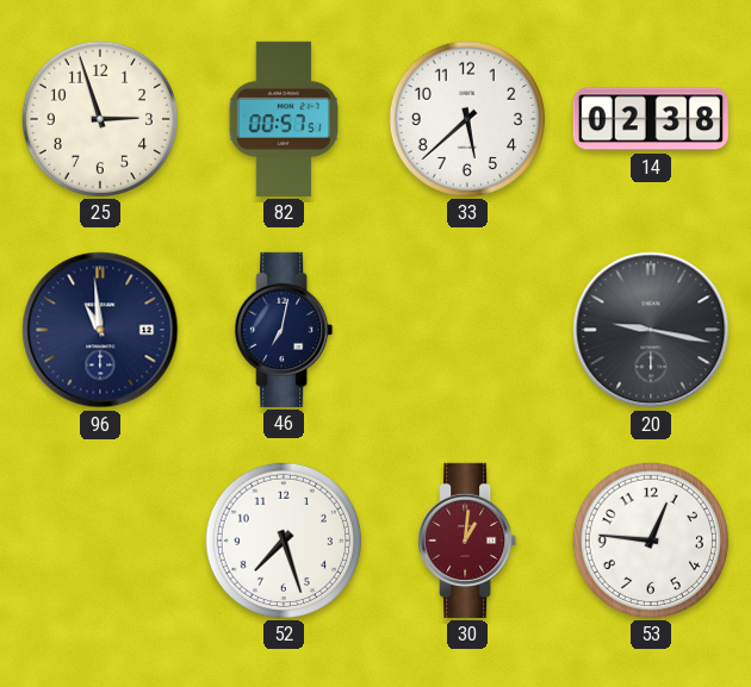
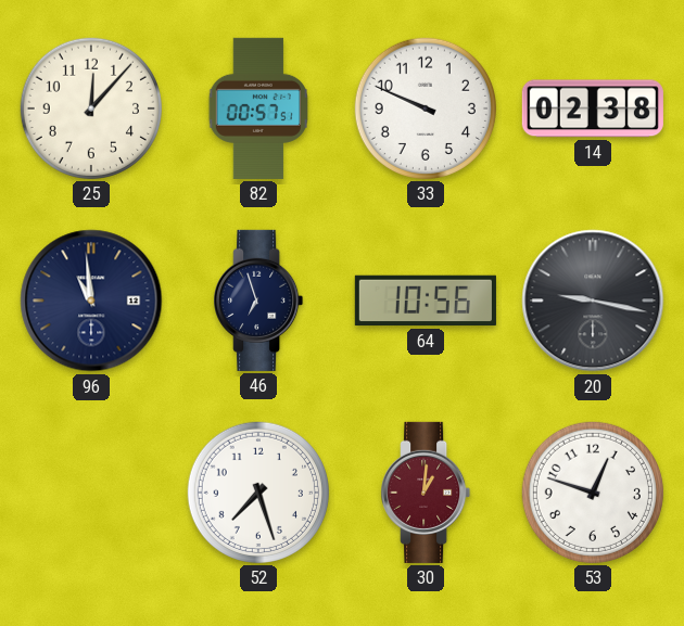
25: 2:57 -> 12:07 (91, 108)
33: 5:38 -> 9:49 (426, 108)
46: 7:02 -> 6:57 (258, 301)
64: none -> 10:56 (426, 301)
53: 12:46 -> 12:48 (593, 493)
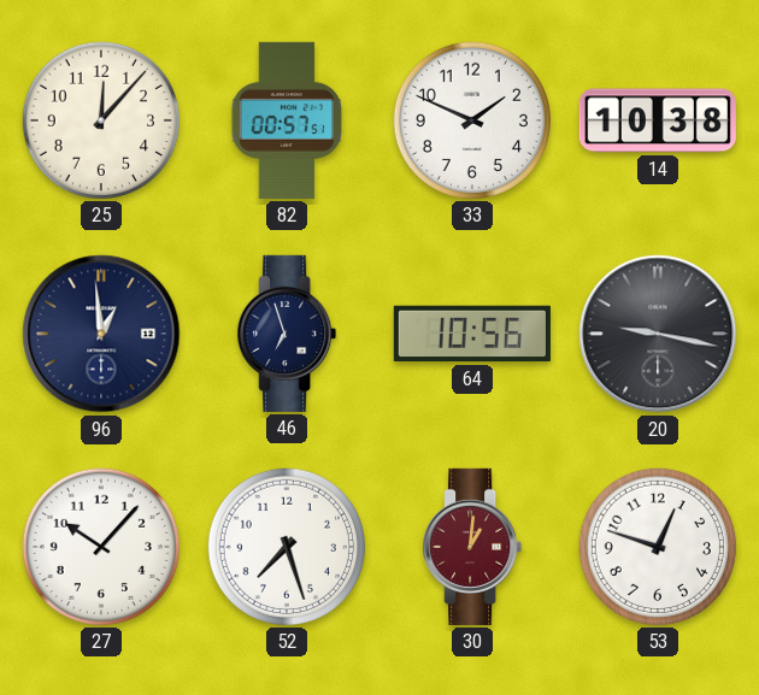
33: 9:49 -> 1:49 (472, 120)
14: 02:38 -> 10:38 (658, 120)
96: 10:59 -> 12:59 (101, 334)
27: none -> 10:07 (101, 547)
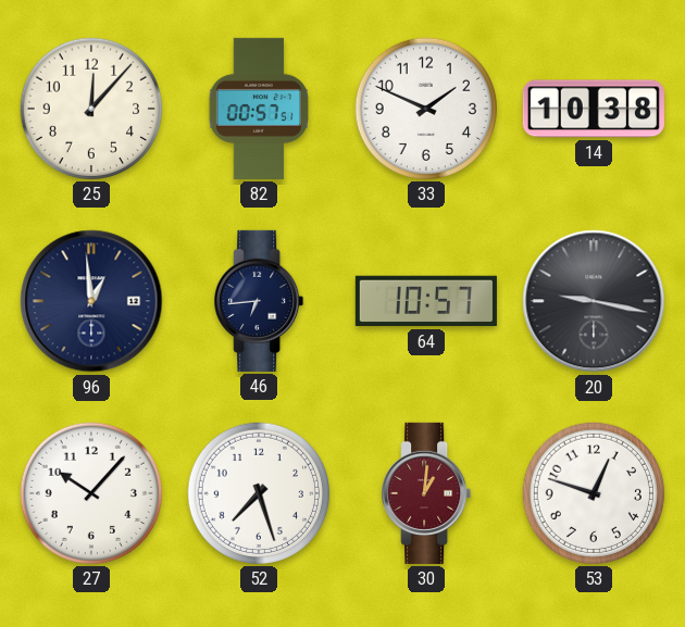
46: 6:57 -> 6:44 (259, 301)
64: 10:56 -> 10:57 (426, 301)
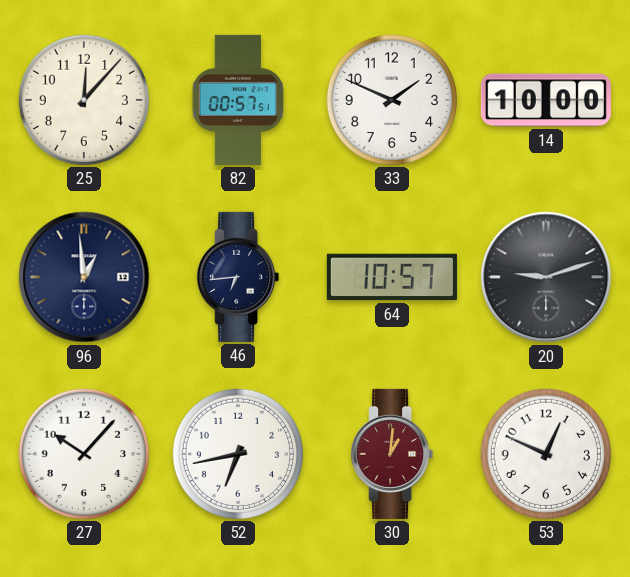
14: 10:38 -> 10:00 (546, 100)
20: 9:17 -> 9:12 (546, 277)
52: 7:27 -> 6:43 (238, 454)
53: 12:48 -> 12:49 (546, 454)
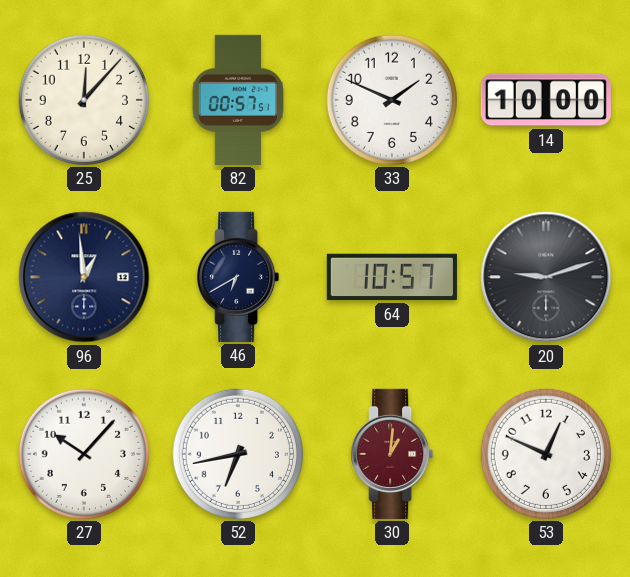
46: 6:44 -> 6:40 (238, 277)
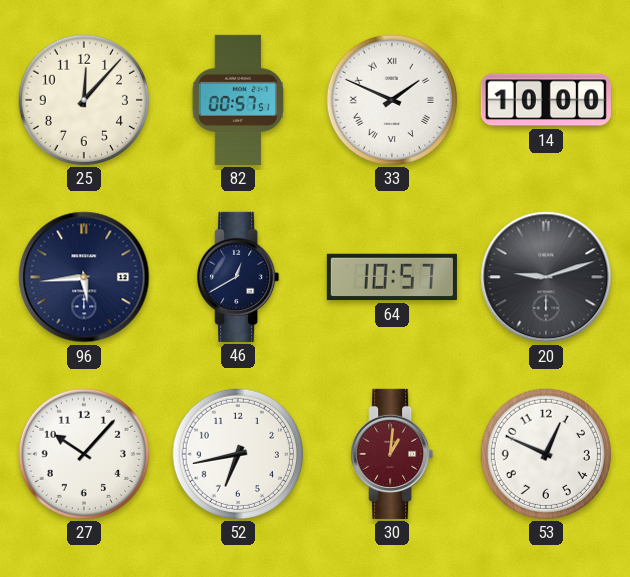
33 numerals: Arabic -> Roman (392, 100)
96: 12:59 -> 5:44 (84, 277)
46: 6:40 -> 12:40 (238, 277)
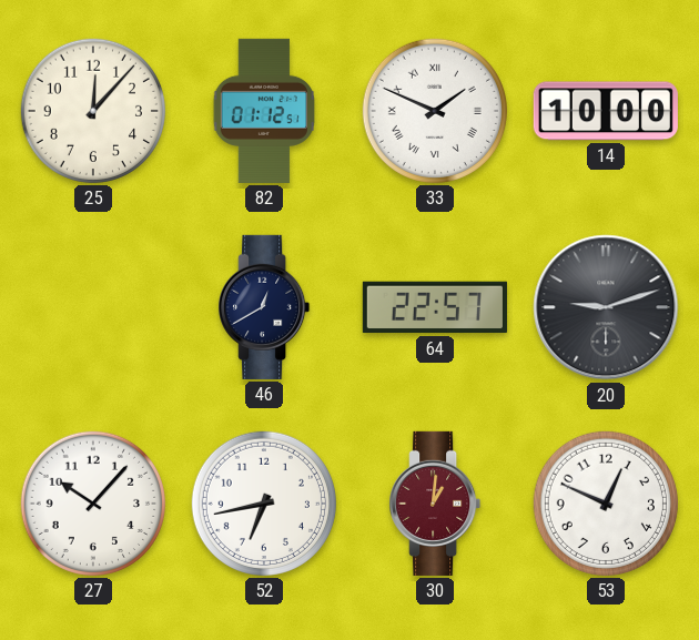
82: 00:57 -> 01:12 (264, 111)
96: 5:44 -> none (84, 277)
64: 10:57 -> 22:57 (435, 307)
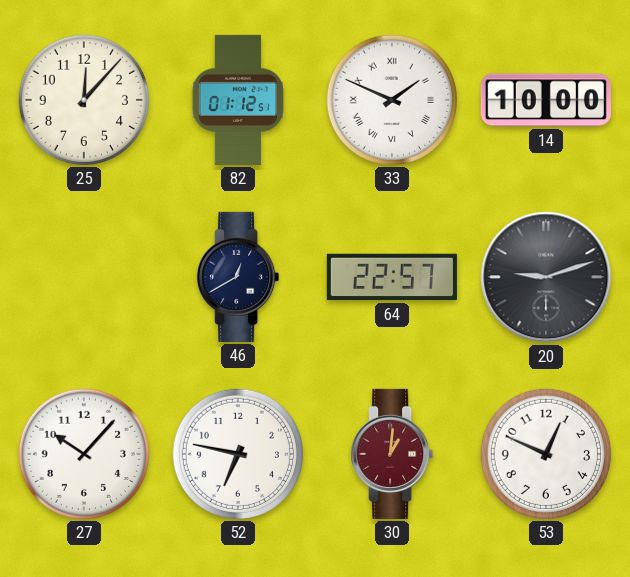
52: 6:43 -> 6:47 (238, 454)
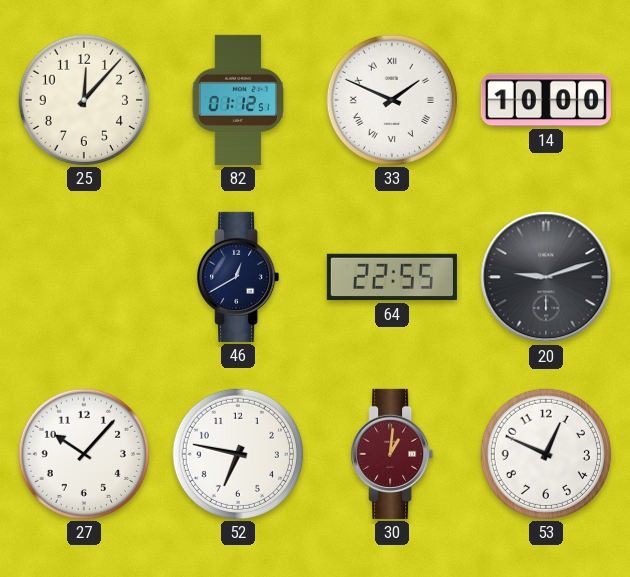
64: 22:57 -> 22:55 (392, 277)
